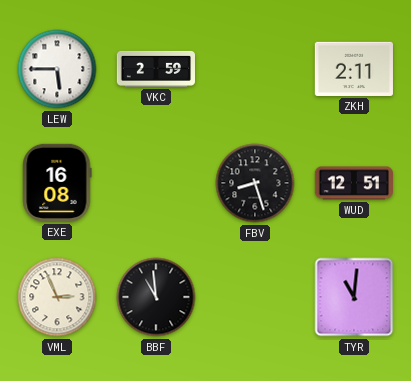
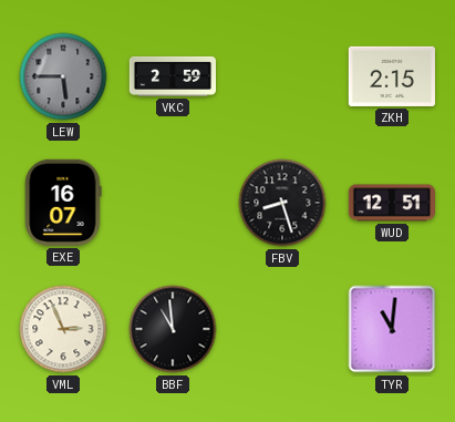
LEW dial: white -> grey (63, 76)
ZKH: 2:11 -> 2:15 (392, 76)
EXE: 16:08 -> 16:07 (63, 203)
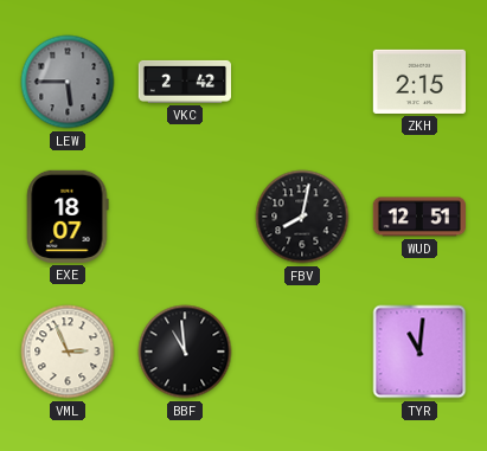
VKC: 2:59 -> 2:42 (184, 82)
EXE: 16:07 -> 18:07 (68, 217)
FBV: 8:27 -> 8:02 (302, 217)
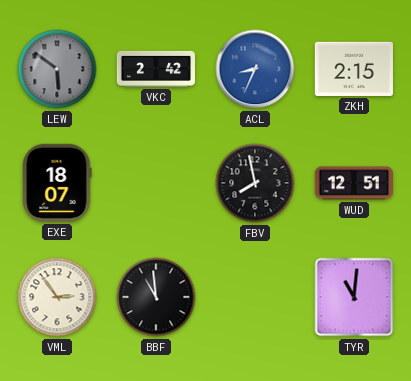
LEW: 5:45 -> 5:51 (57, 69)
ACL: none -> 8:34 (255, 69)
FBV: 8:02 -> 7:58 (255, 183)
VML: 2:56 -> 2:54 (57, 297)
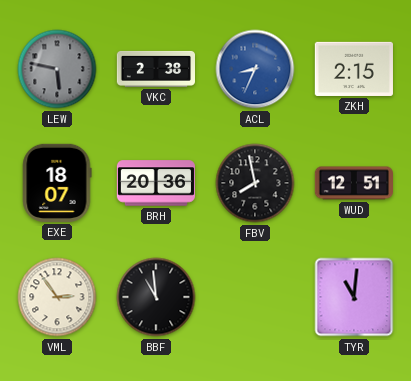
LEW: 5:51 -> 5:47 (57, 69)
VKC: 2:42 -> 2:38 (155, 69)
BRH: none -> 20:36 (155, 183)
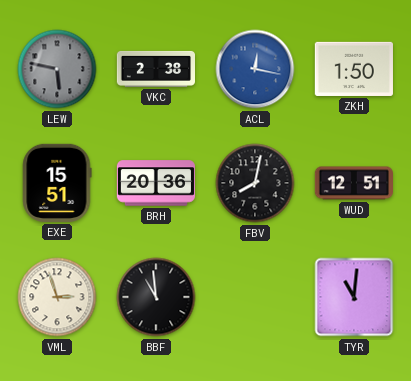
ACL: 8:34 -> 12:17 (255, 69)
ZKH: 2:15 -> 1:50 (354, 69)
EXE: 18:07 -> 15:51 (57, 183)
FBV: 7:58 -> 8:02 (255, 183)
VML: 2:54 -> 2:57 (57, 297)
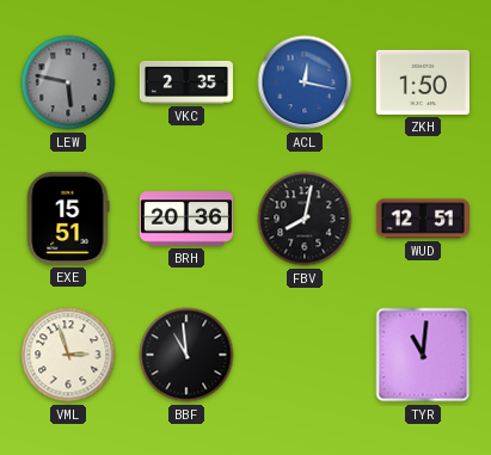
VKC: 2:38 -> 2:35 (185, 82)
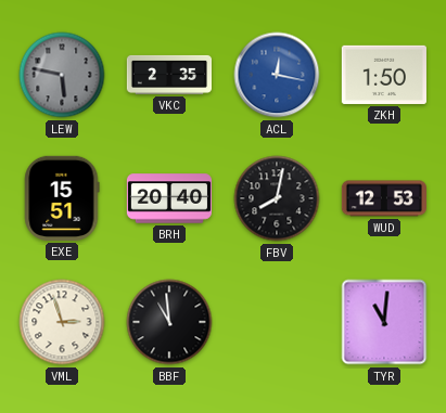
BRH: 20:36 -> 20:40 (168, 198)
WUD: 12:51 -> 12:53 (384, 198)
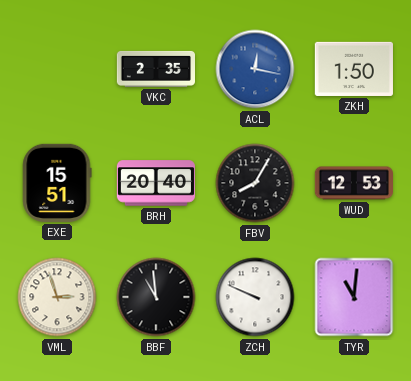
LEW: 5:47 -> none (62, 75)
FBV: 8:02 -> 8:05 (255, 183)
ZCH: none -> 9:49 (255, 297)
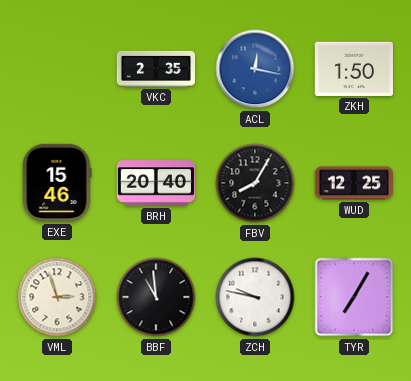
EXE: 15:51 -> 15:46 (57, 183)
WUD: 12:53 -> 12:25 (354, 183)
ZCH: 9:49 -> 9:47 (255, 297)
TYR: 11:01 -> 7:05 (354, 297)
